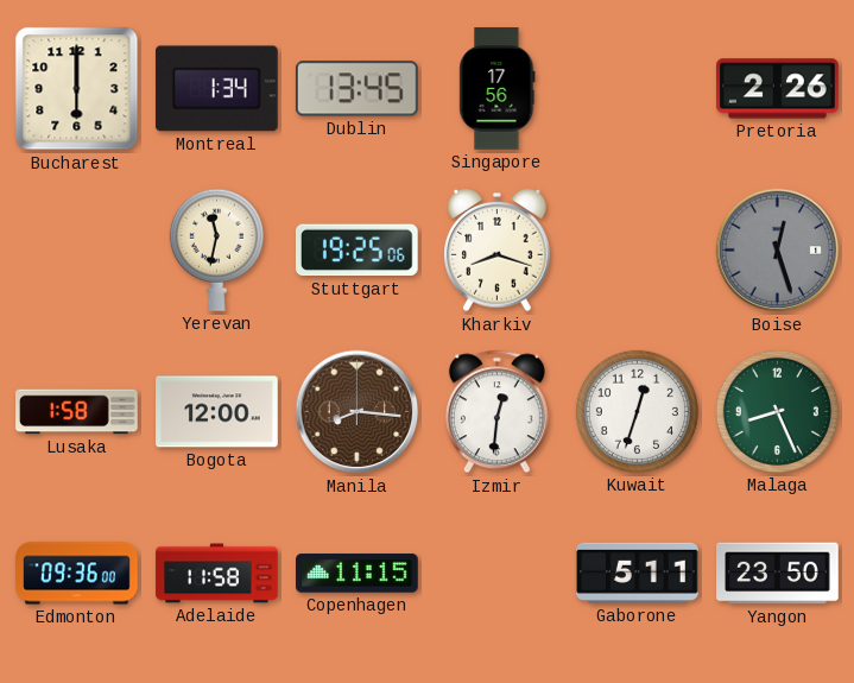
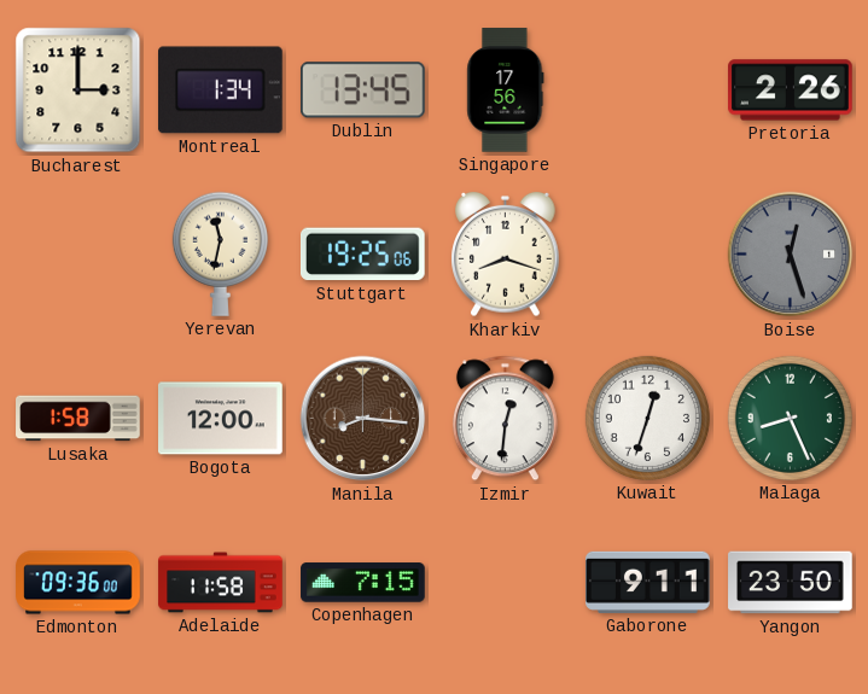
Bucharest: 6:00 -> 3:00 (78, 91)
Copenhagen: 11:15 -> 7:15 (363, 583)
Gaborone: 5:11 -> 9:11 (648, 582)
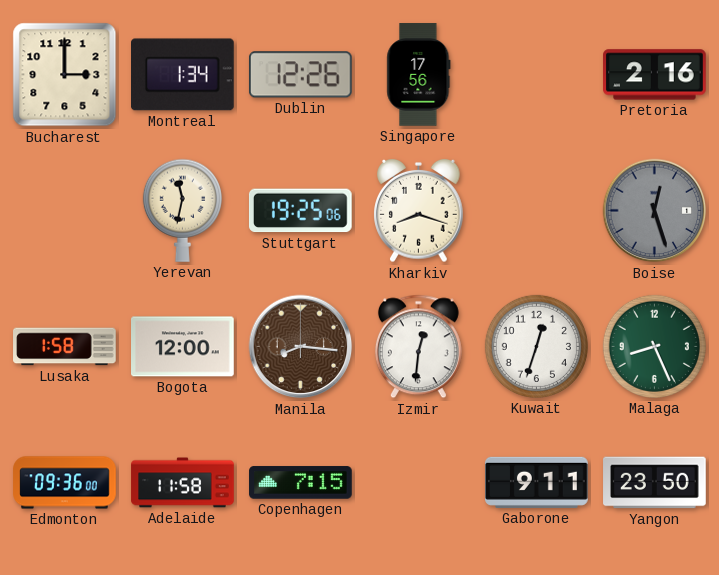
Dublin: 13:45 -> 12:26 (300, 75)
Pretoria: 2:26 -> 2:16 (655, 75)
